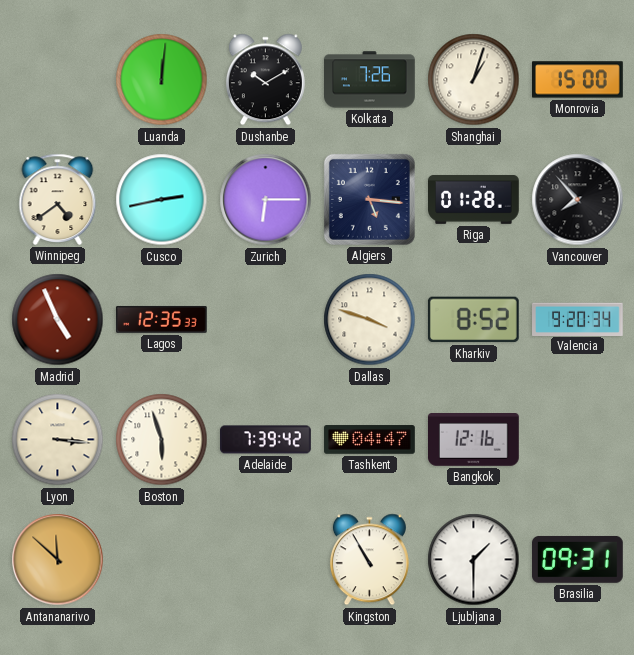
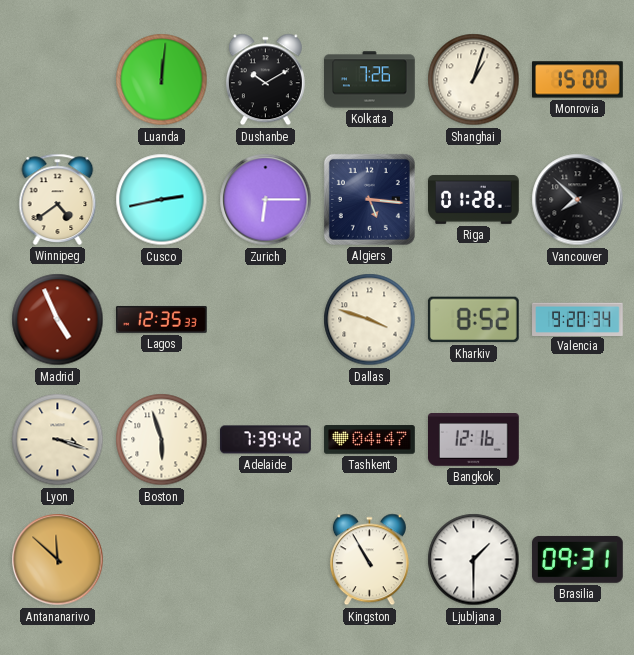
Vancouver: 7:53 -> 7:52 (578, 200)
Lyon: 3:16 -> 3:18 (58, 440)
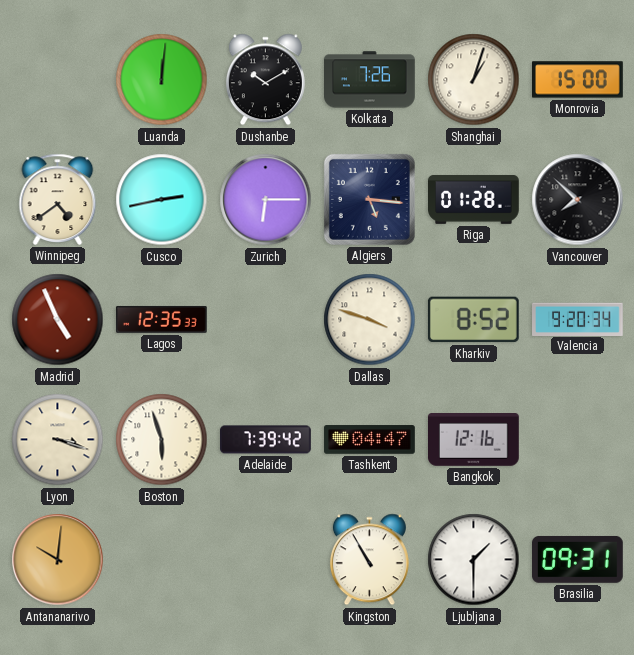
Antananarivo: 11:52 -> 10:01 (58, 560)
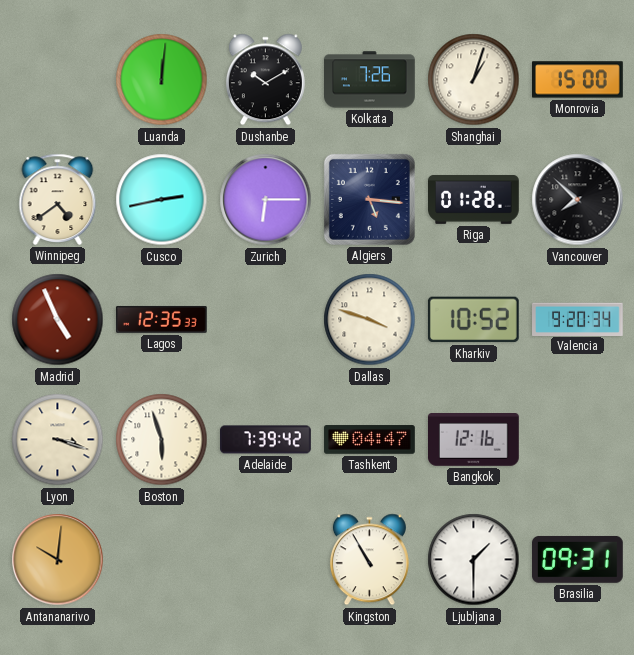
Kharkiv: 8:52 -> 10:52 (473, 320)
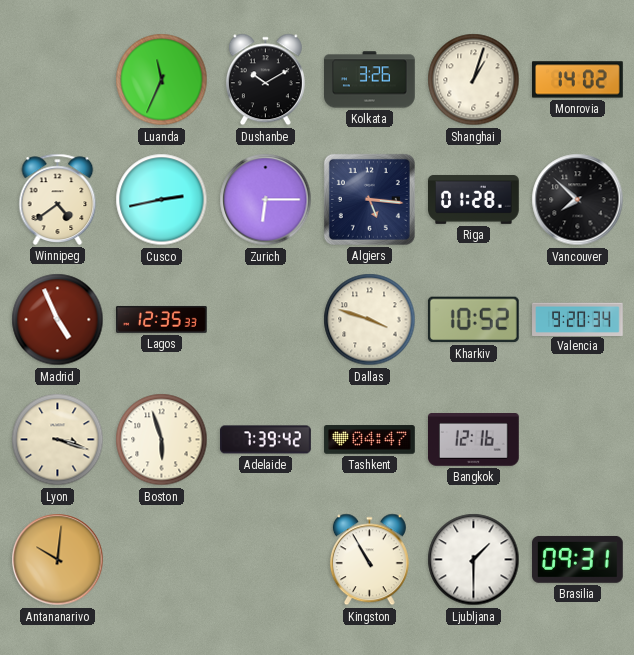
Luanda: 12:01 -> 11:34 (162, 80)
Kolkata: 7:26 -> 3:26 (370, 80)
Monrovia: 15:00 -> 14:02 (578, 80)
